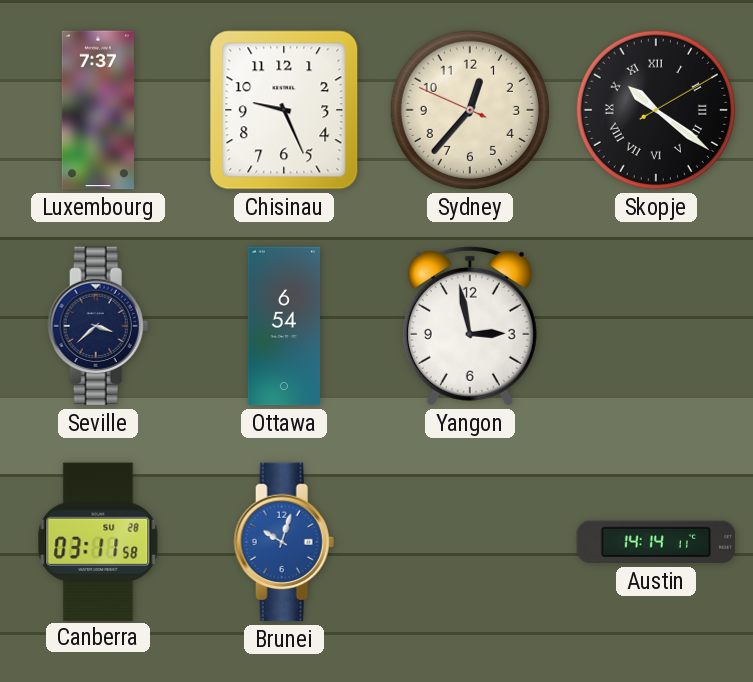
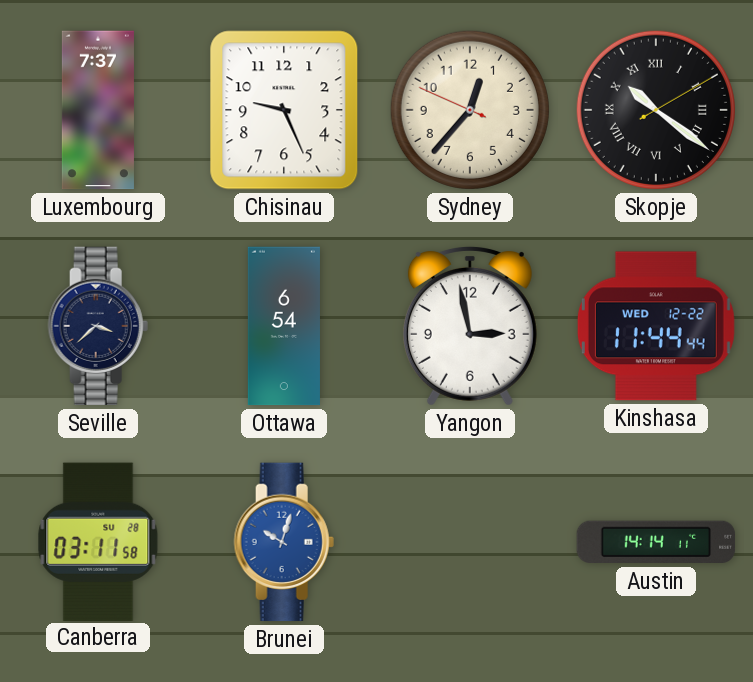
Kinshasa: none -> 11:44 (656, 326)
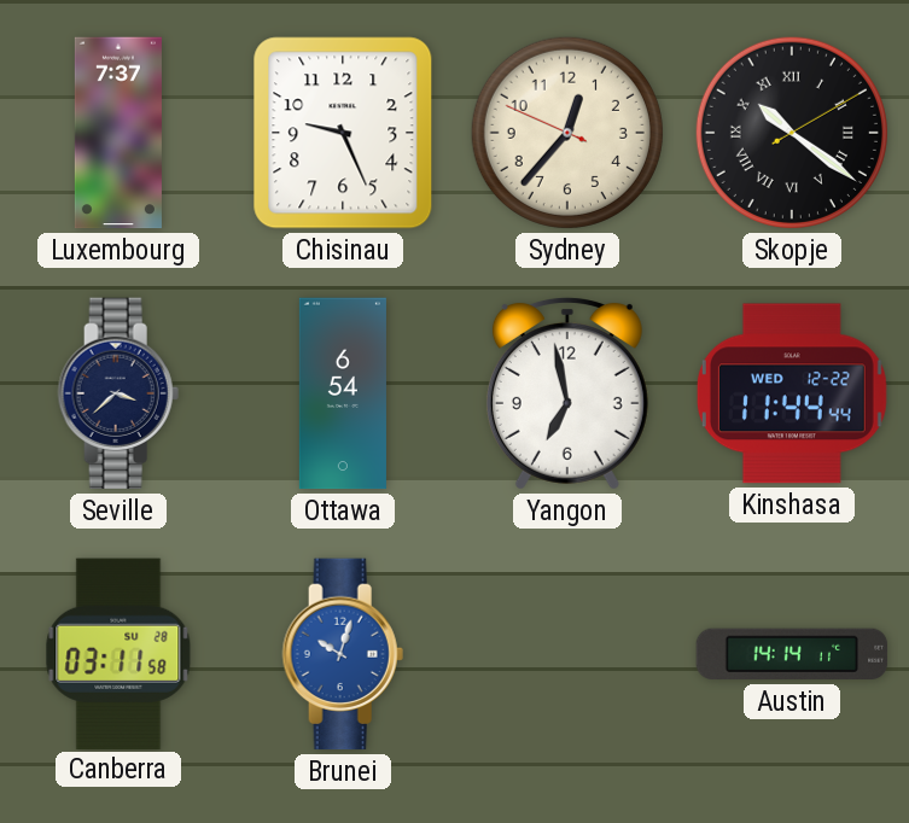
Yangon: 2:58 -> 6:58 (567, 393)
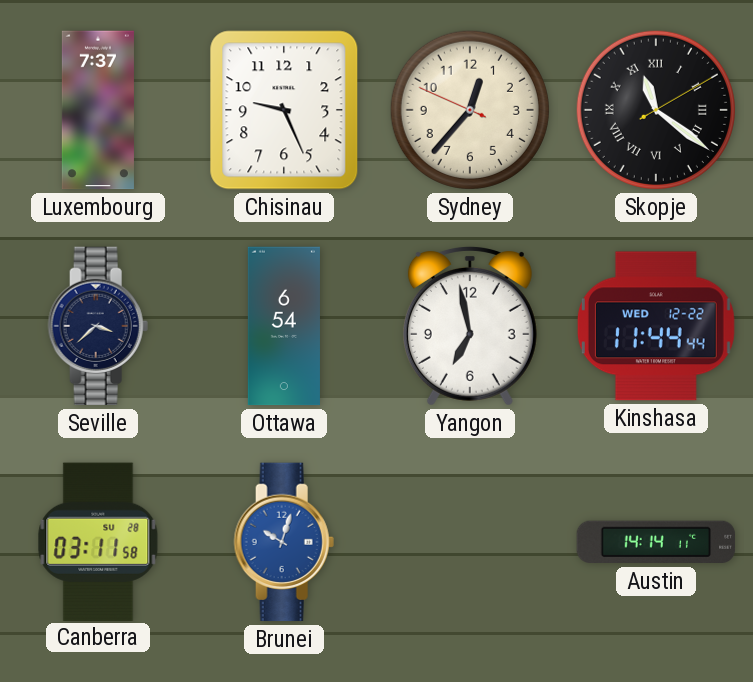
Skopje: 10:21 -> 11:21 (656, 110)
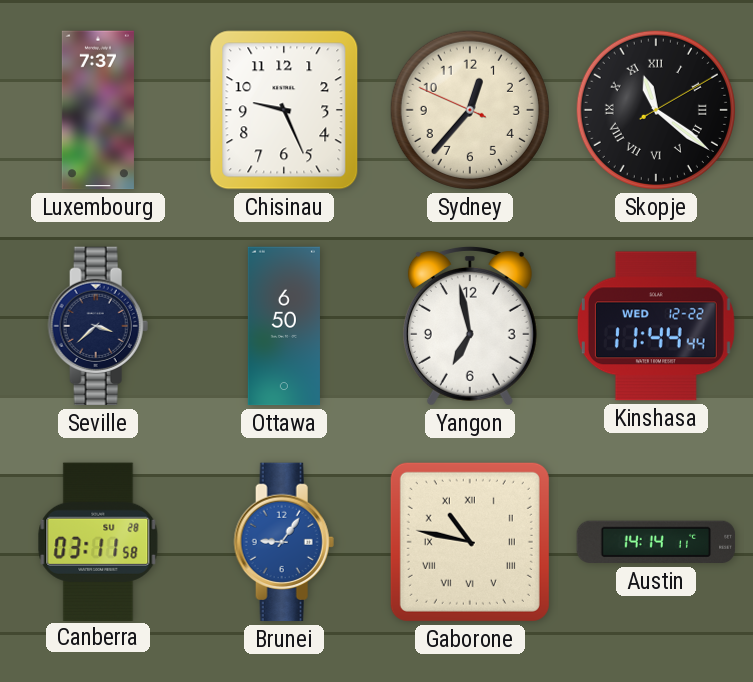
Ottawa: 6:54 -> 6:50 (284, 326)
Brunei: 10:03 -> 9:06 (284, 542)
Gaborone: none -> 10:47 (470, 542)
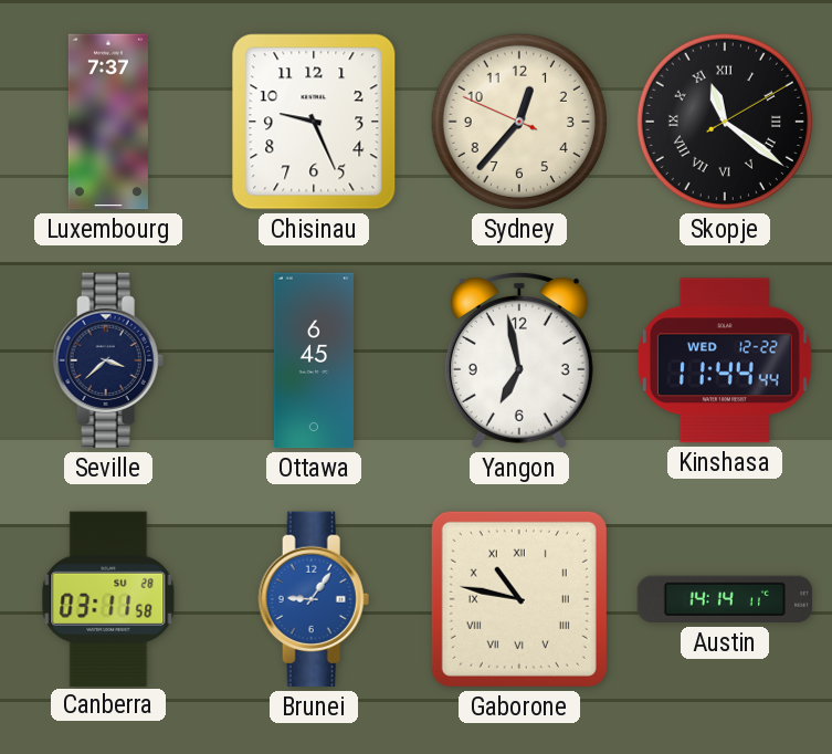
Ottawa: 6:50 -> 6:45 (314, 360)
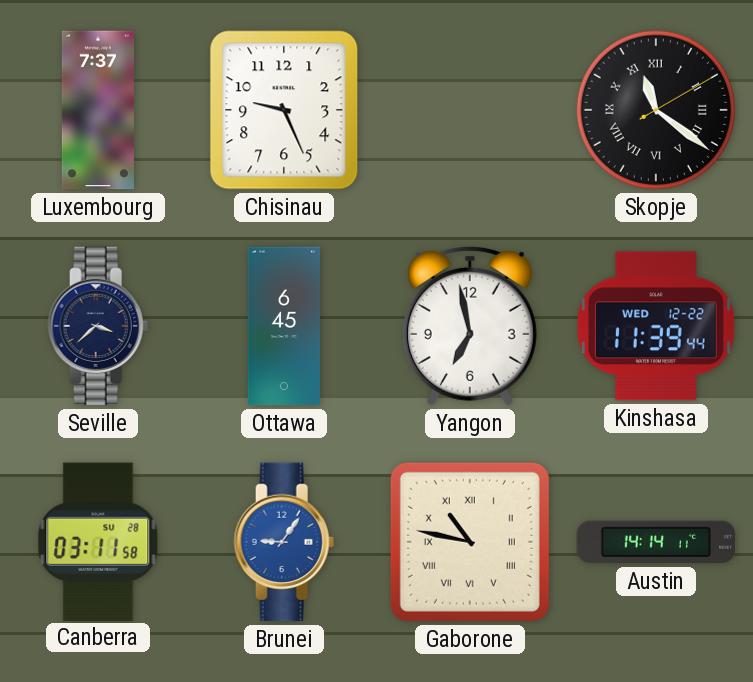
Sydney: 12:36 -> none (519, 122)
Kinshasa: 11:44 -> 11:39 (656, 326)
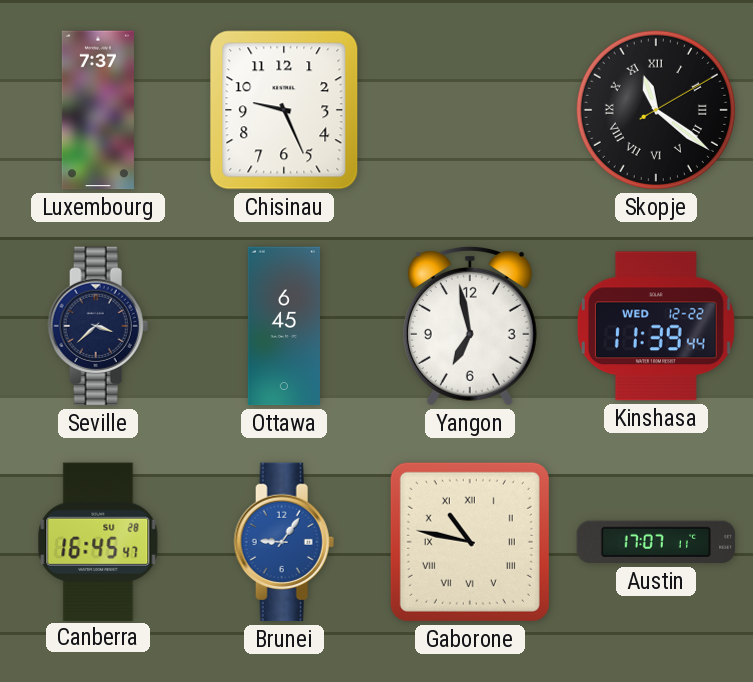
Canberra: 03:11 -> 16:45 (98, 541)
Austin: 14:14 -> 17:07 (656, 542)
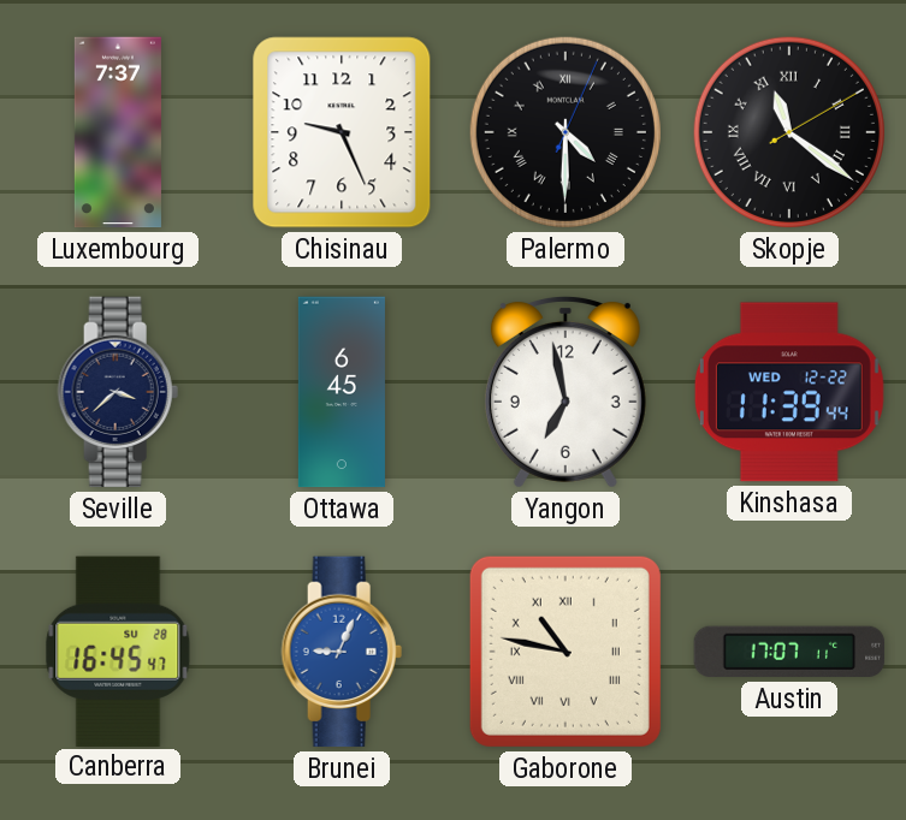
Palermo: none -> 4:30 (565, 132)
Brunei: 9:06 -> 9:04 (342, 652)
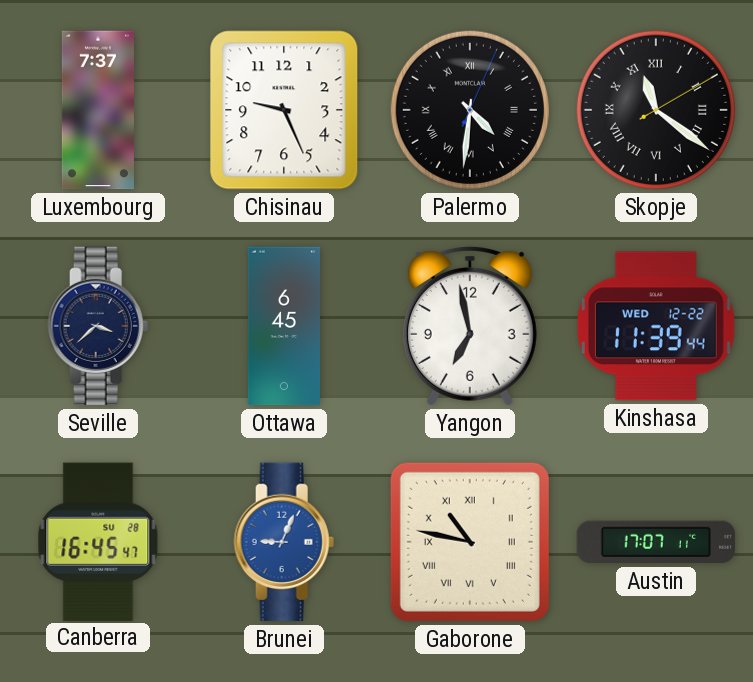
Palermo: 4:30 -> 4:31 (470, 110)
